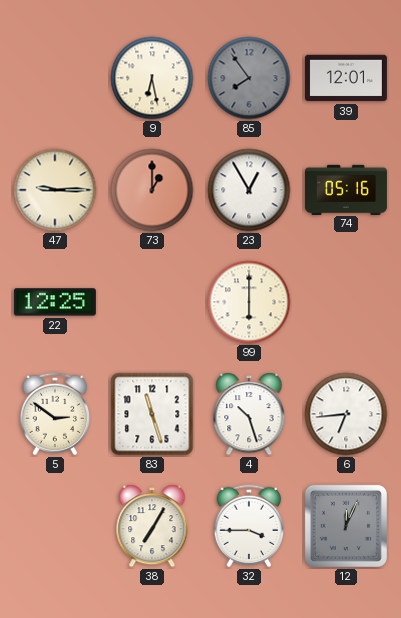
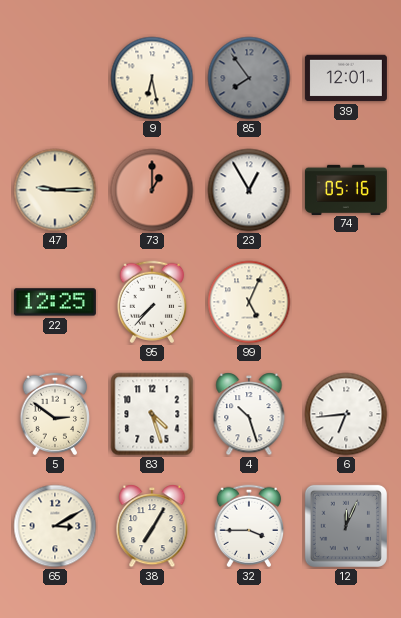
95: none -> 7:37 (152, 302)
99: 6:00 -> 5:04 (249, 302)
83: 11:27 -> 4:27 (152, 414)
65: none -> 3:10 (55, 526)
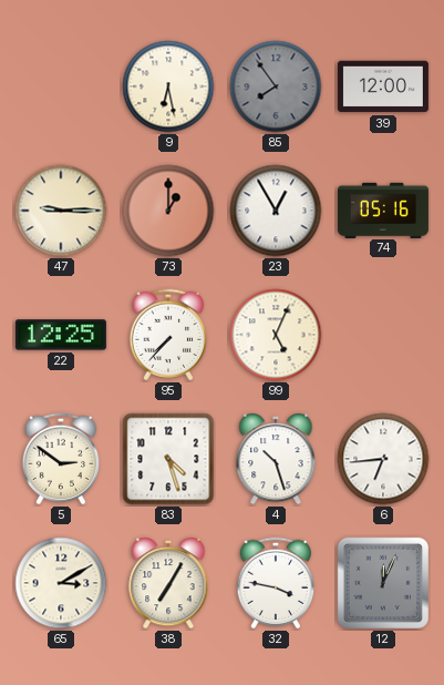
39: 12:01 -> 12:00 (383, 86)
32: 3:45 -> 3:47 (276, 583)
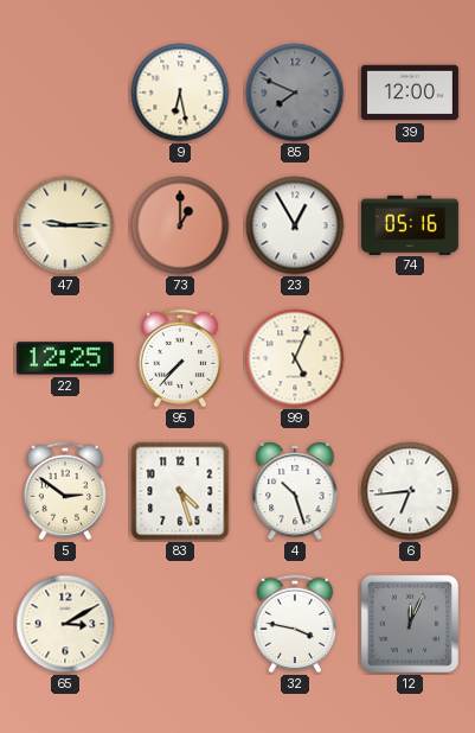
85: 7:54 -> 7:49 (295, 93)
38: 7:05 -> none (168, 583)
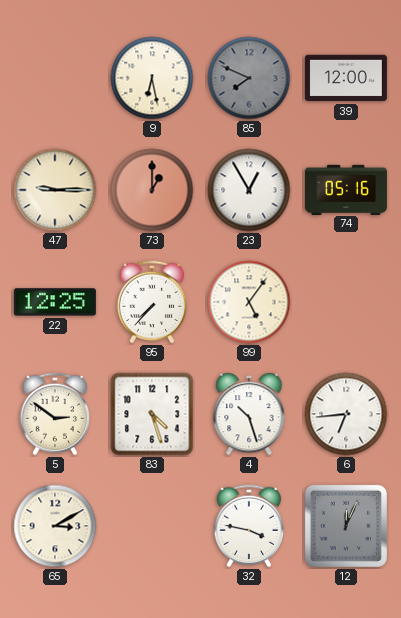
99: 5:04 -> 5:06 (249, 302)
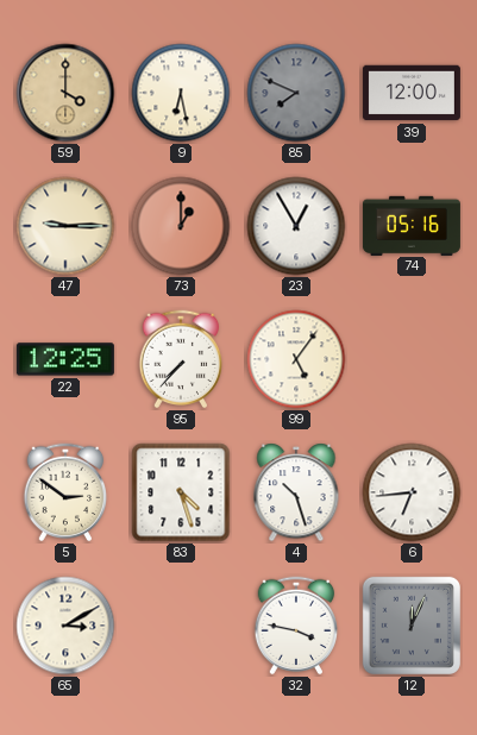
59: none -> 4:00 (65, 93)
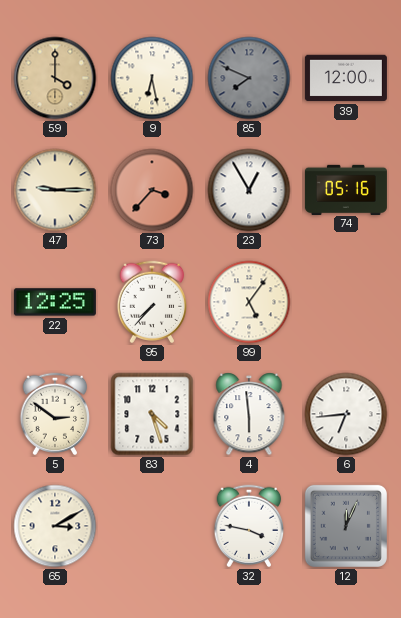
73: 1:00 -> 3:37 (152, 190)
4: 10:27 -> 5:59 (249, 414)
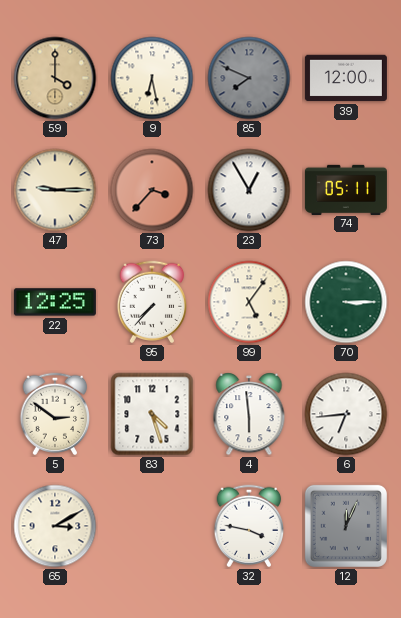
74: 05:16 -> 05:11 (346, 189)
70: none -> 3:15 (346, 302)
